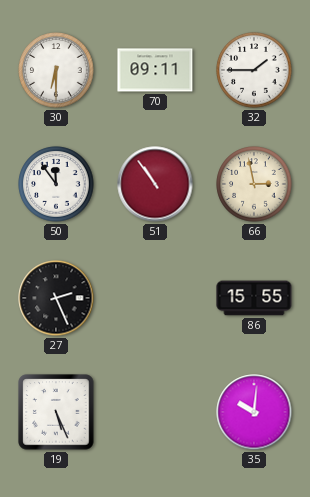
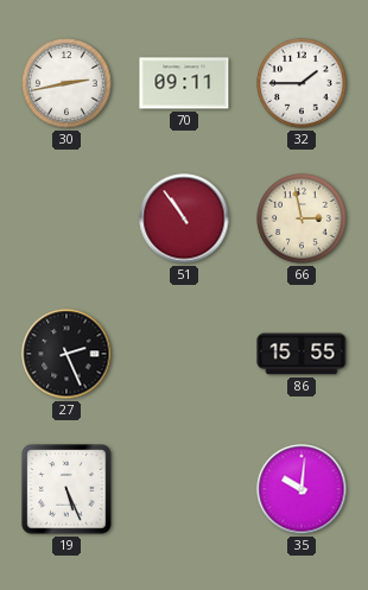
30: 6:30 -> 2:43 (66, 83)
50: 11:54 -> none (56, 184)
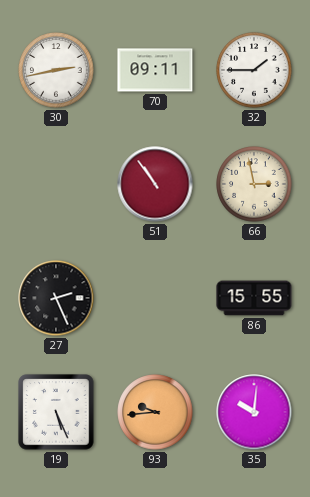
93: none -> 9:44 (155, 412)
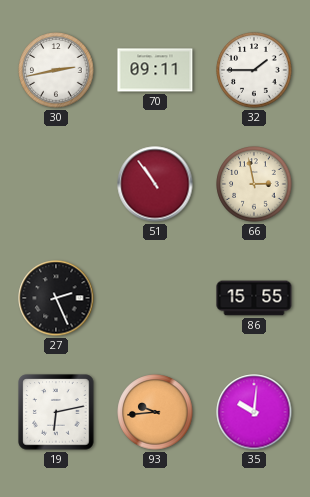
19: 5:26 -> 6:13 (56, 412)
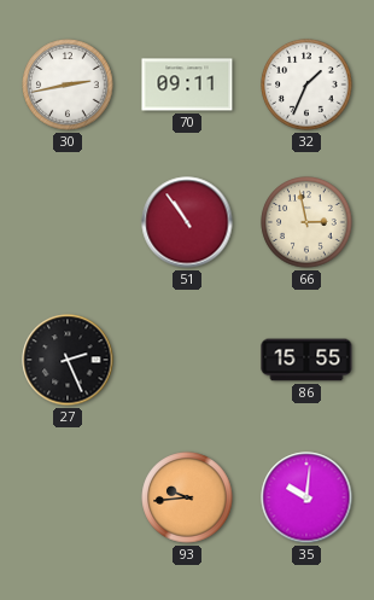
32: 1:45 -> 1:34 (306, 85)
19: 6:13 -> none (56, 412)
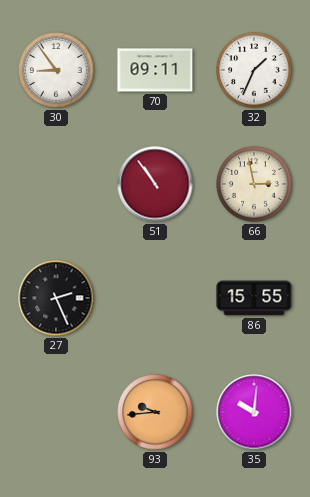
30: 2:43 -> 8:54 (56, 70)
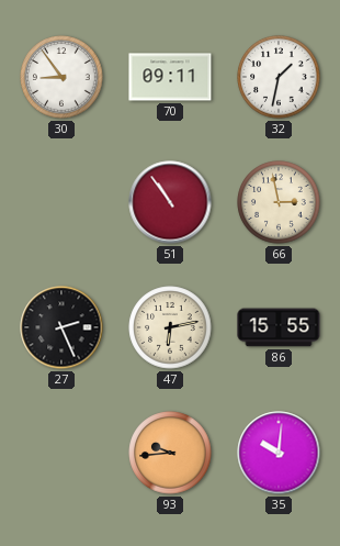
32: 1:34 -> 1:32 (279, 77)
47: none -> 6:13 (170, 327)
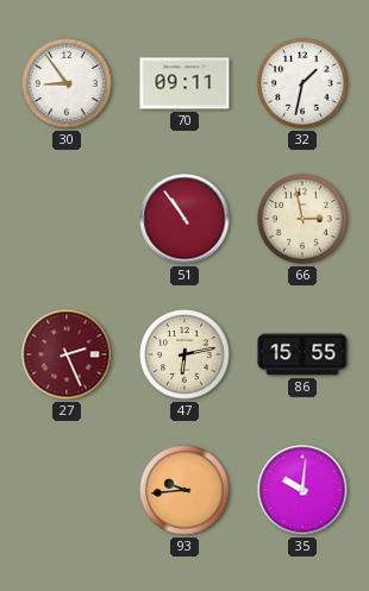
27 dial: black -> burgundy (67, 354)
